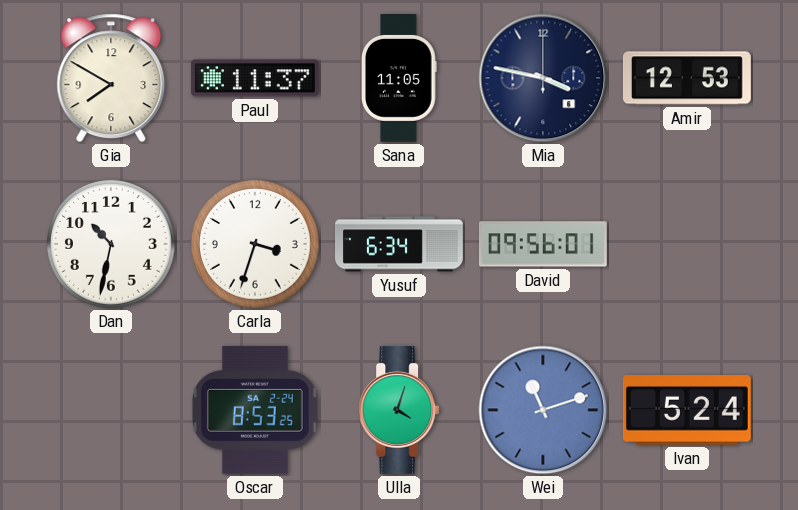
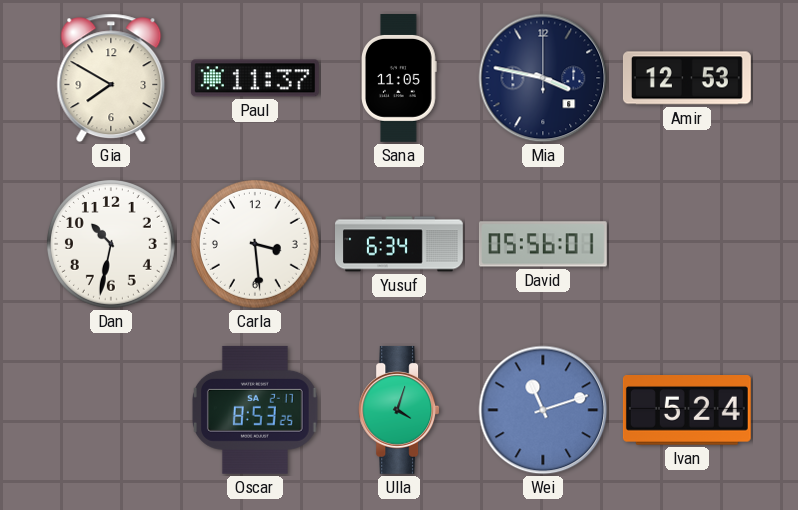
Carla: 3:33 -> 3:29 (255, 244)
David: 09:56 -> 05:56 (543, 244)
Oscar date: SA 2-24 -> SA 2-17 (255, 410)
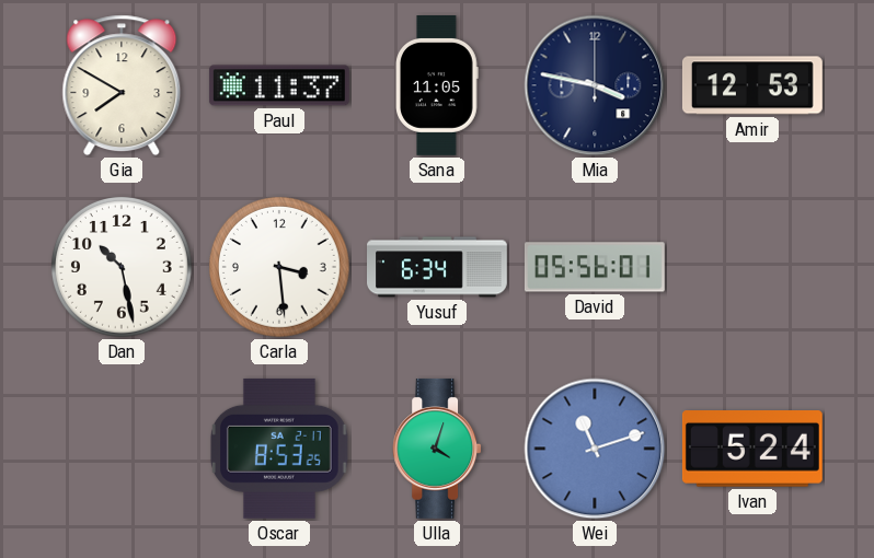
Dan: 10:32 -> 10:28 (122, 267)
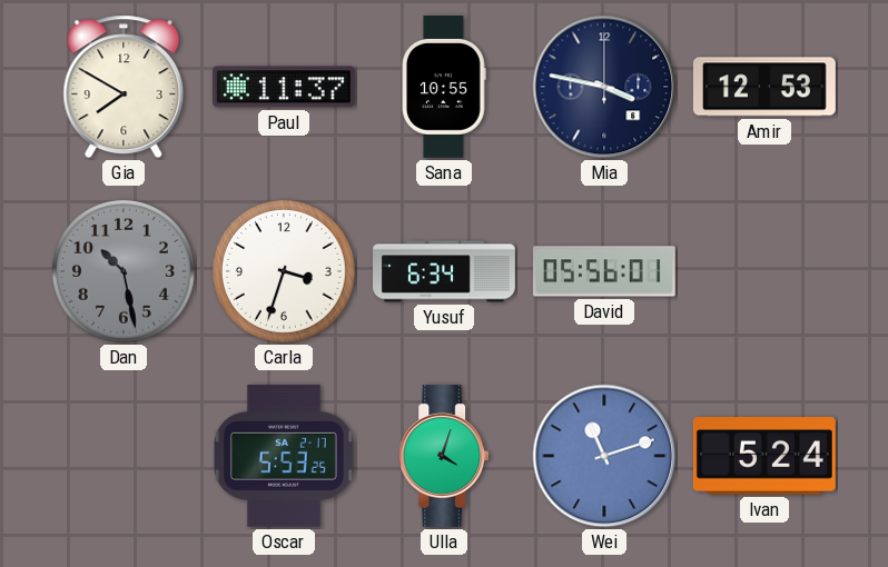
Sana: 11:05 -> 10:55 (444, 88)
Dan dial: white -> grey (124, 271)
Carla: 3:29 -> 3:33 (284, 271)
Oscar: 8:53 -> 5:53 (284, 456)
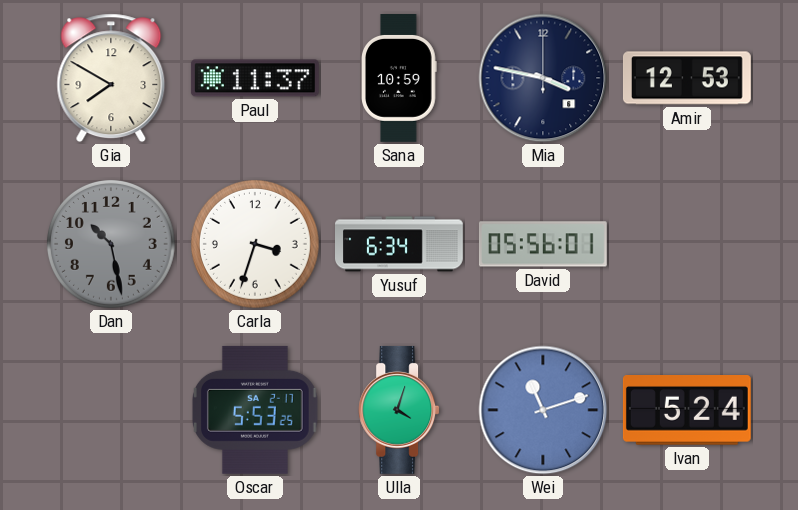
Sana: 10:55 -> 10:59 (399, 79)
